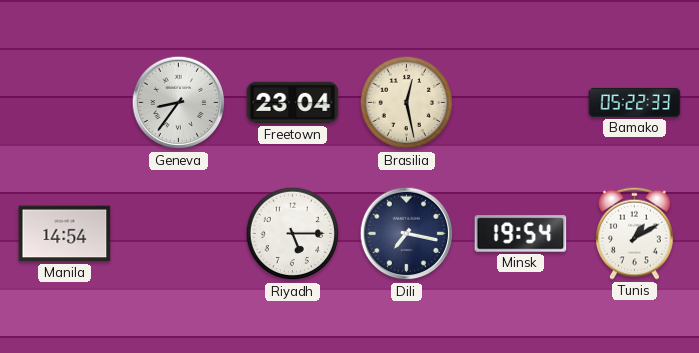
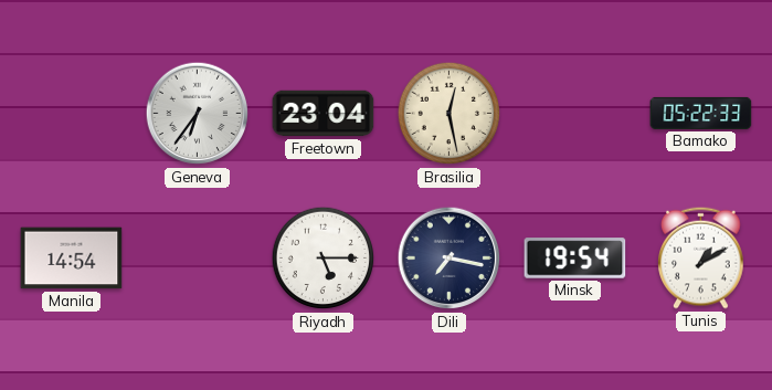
Geneva: 8:36 -> 6:36 (198, 114)
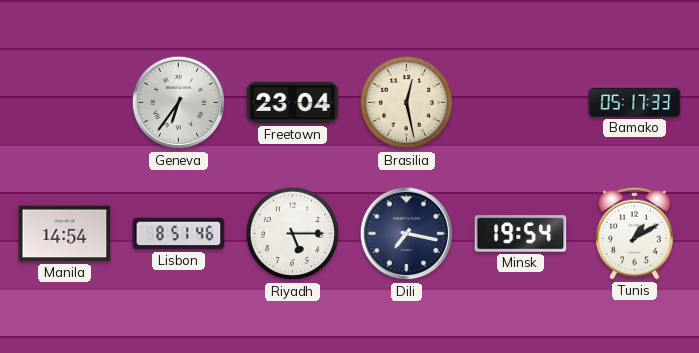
Bamako: 05:22 -> 05:17 (635, 102)
Lisbon: none -> 8:51 (179, 234)
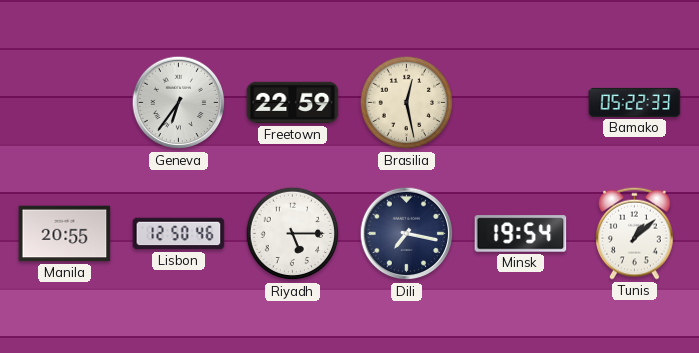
Freetown: 23:04 -> 22:59 (293, 103)
Bamako: 05:17 -> 05:22 (635, 102)
Manila: 14:54 -> 20:55 (65, 234)
Lisbon: 8:51 -> 12:50 (179, 234)
Tunis: 1:10 -> 1:08 (635, 233)
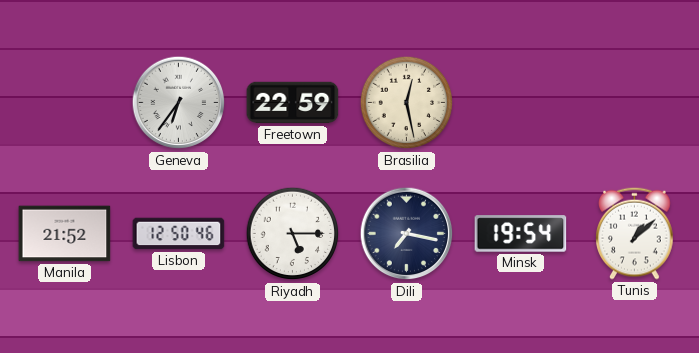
Bamako: 05:22 -> none (635, 102)
Manila: 20:55 -> 21:52 (65, 234)
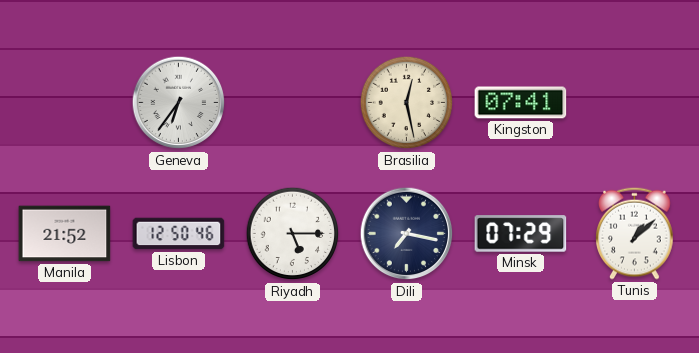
Freetown: 22:59 -> none (293, 103)
Kingston: none -> 07:41 (521, 103)
Minsk: 19:54 -> 07:29 (521, 234)
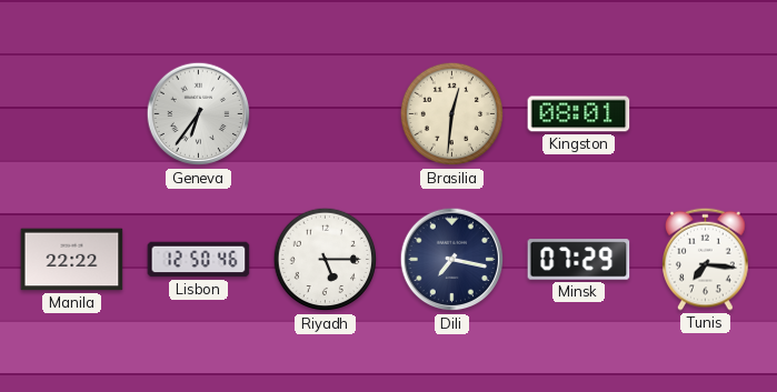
Brasilia: 12:28 -> 12:31 (452, 114)
Kingston: 07:41 -> 08:01 (579, 114)
Manila: 21:52 -> 22:22 (72, 260)
Tunis: 1:08 -> 7:16 (706, 259)
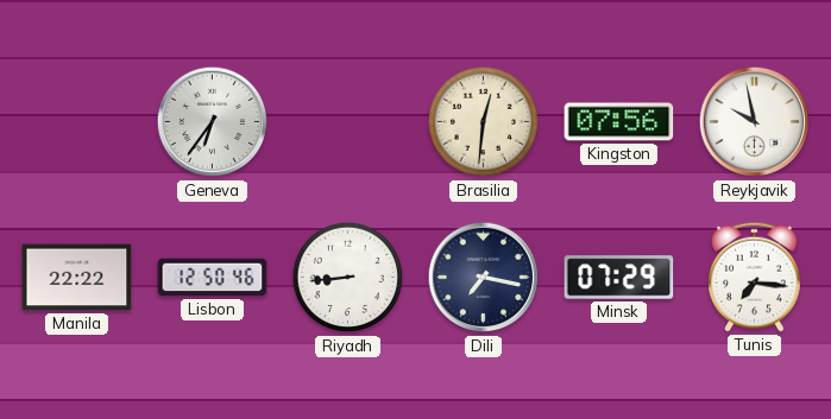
Kingston: 08:01 -> 07:56 (619, 122)
Reykjavik: none -> 9:58 (755, 122)
Riyadh: 5:15 -> 8:44 (348, 278)
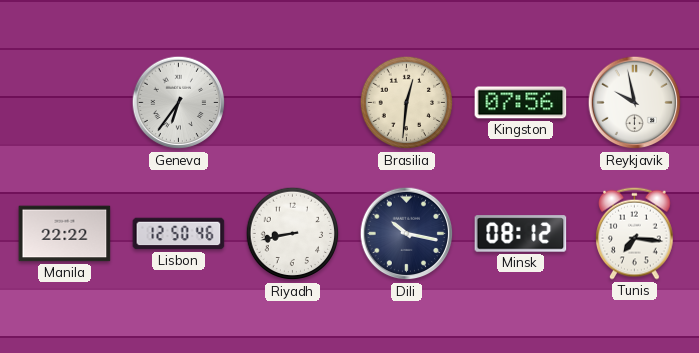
Riyadh: 8:44 -> 8:43 (293, 234)
Dili: 7:17 -> 10:17 (407, 234)
Minsk: 07:29 -> 08:12 (521, 234)
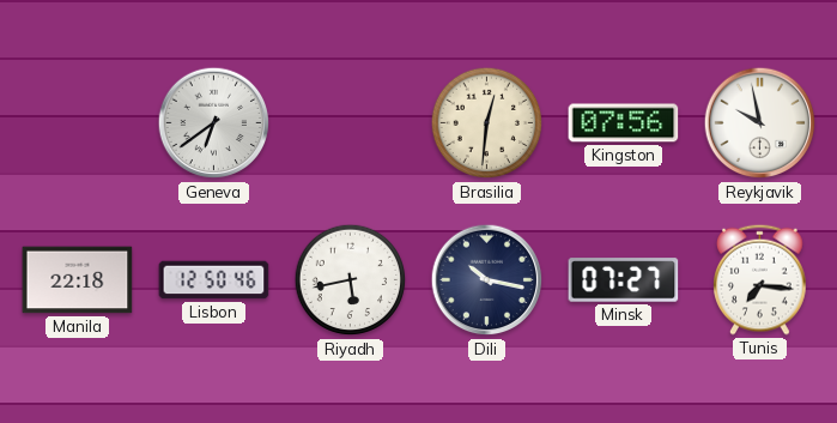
Geneva: 6:36 -> 6:39 (214, 123)
Manila: 22:22 -> 22:18 (78, 280)
Riyadh: 8:43 -> 5:43 (351, 280)
Minsk: 08:12 -> 07:27 (624, 280)
